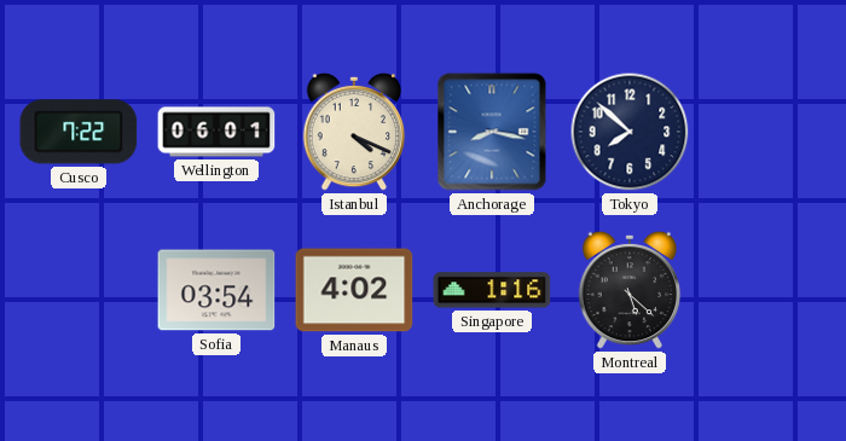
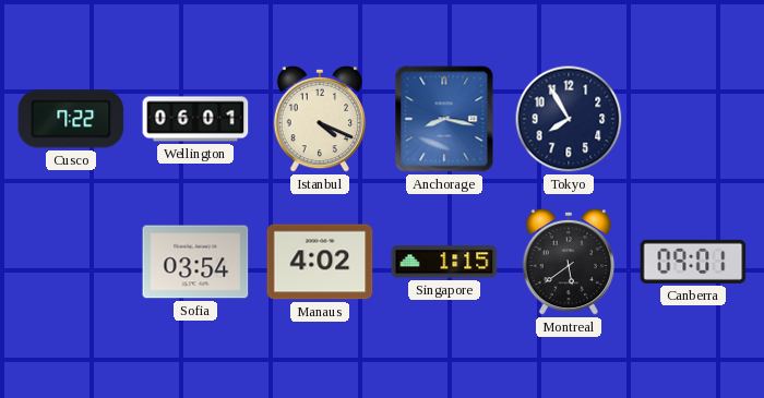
Tokyo: 7:52 -> 7:55 (569, 119)
Singapore: 1:16 -> 1:15 (444, 262)
Montreal: 5:22 -> 5:39 (569, 262)
Canberra: none -> 09:01 (693, 262)
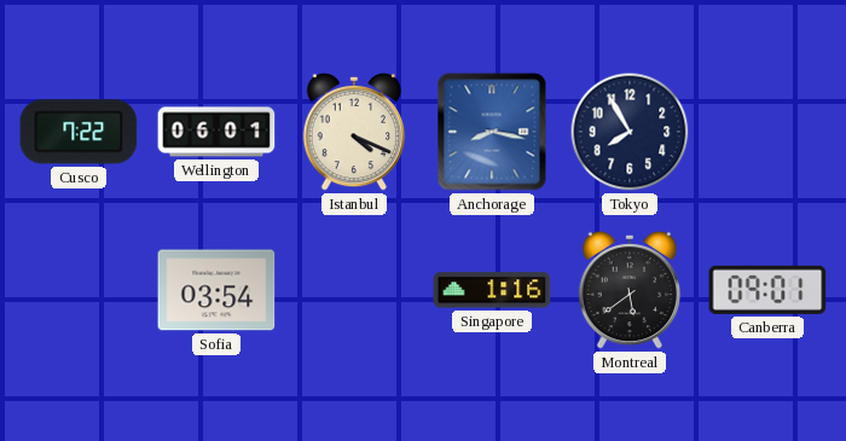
Manaus: 4:02 -> none (320, 262)
Singapore: 1:15 -> 1:16 (492, 290)
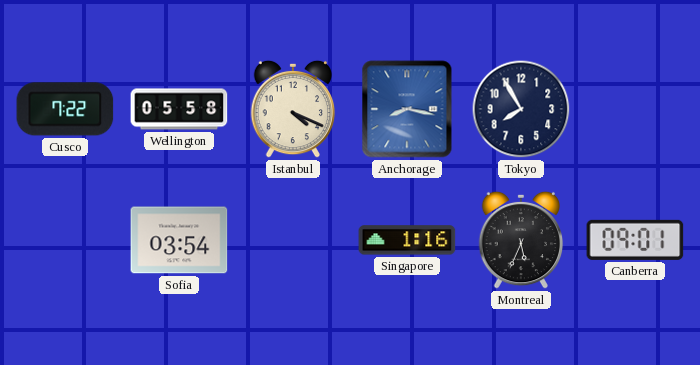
Wellington: 06:01 -> 05:58 (179, 109)
Montreal: 5:39 -> 5:34 (521, 240)
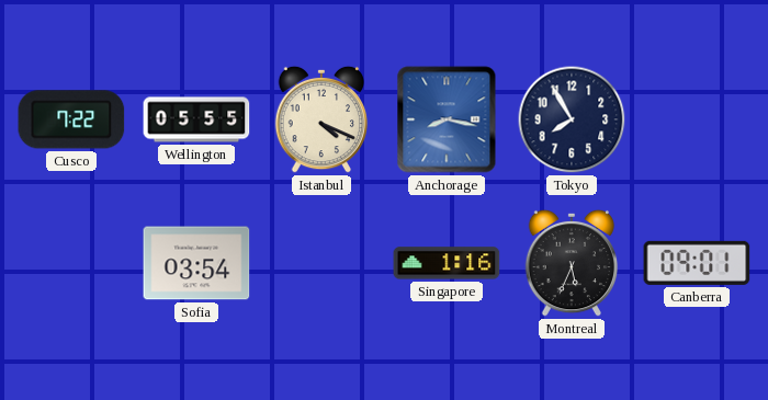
Wellington: 05:58 -> 05:55 (196, 119)
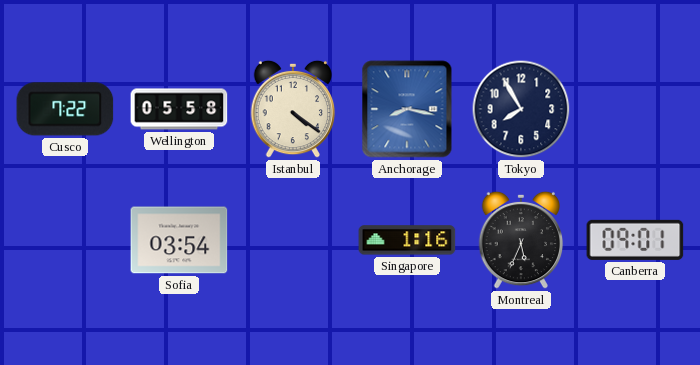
Wellington: 05:55 -> 05:58 (179, 109)
Istanbul: 4:19 -> 4:21 (293, 109)
